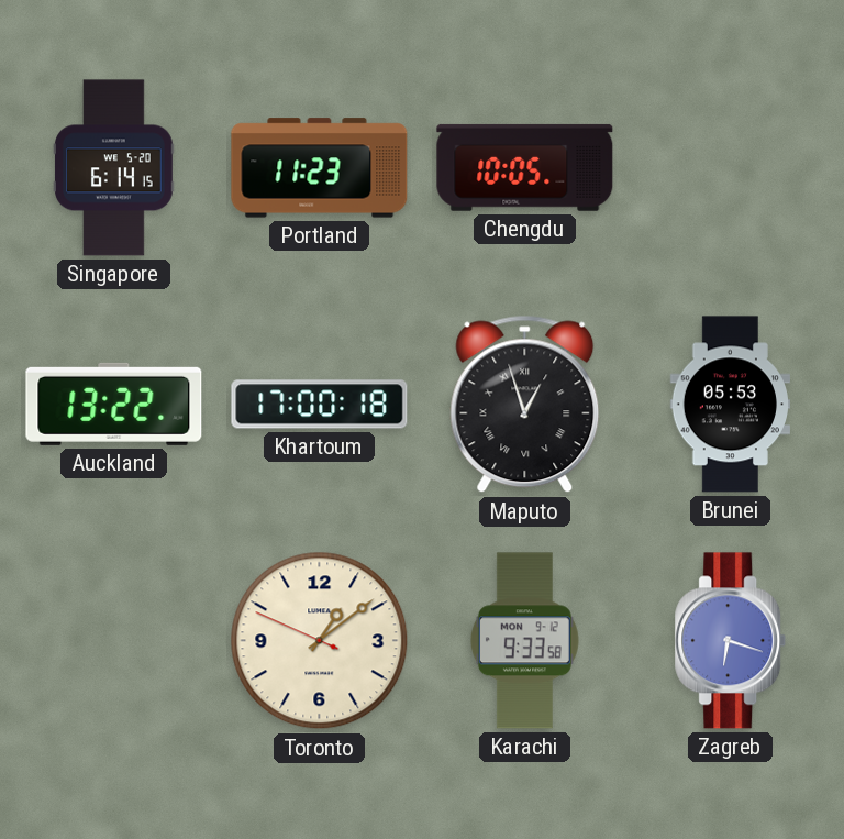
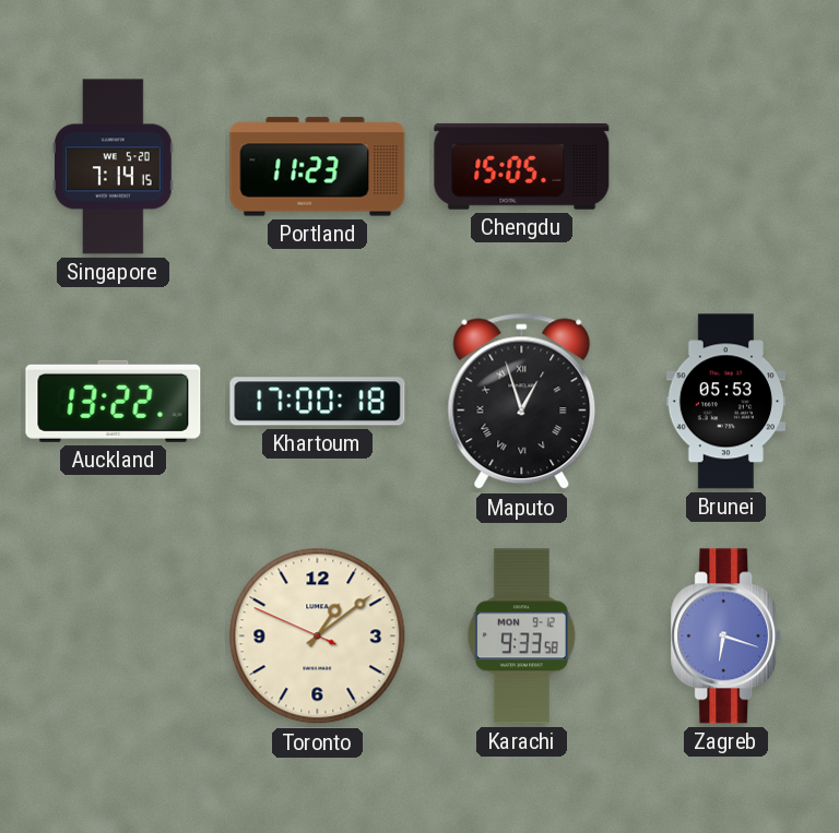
Singapore: 6:14 -> 7:14 (114, 167)
Chengdu: 10:05 -> 15:05 (522, 166)
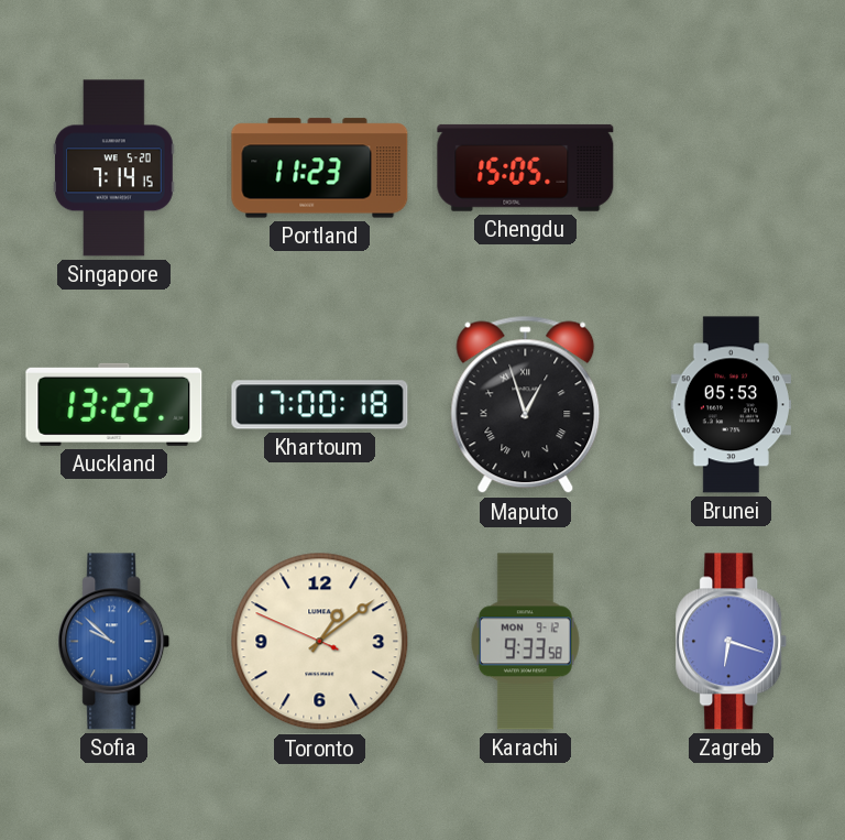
Sofia: none -> 9:52 (114, 642)
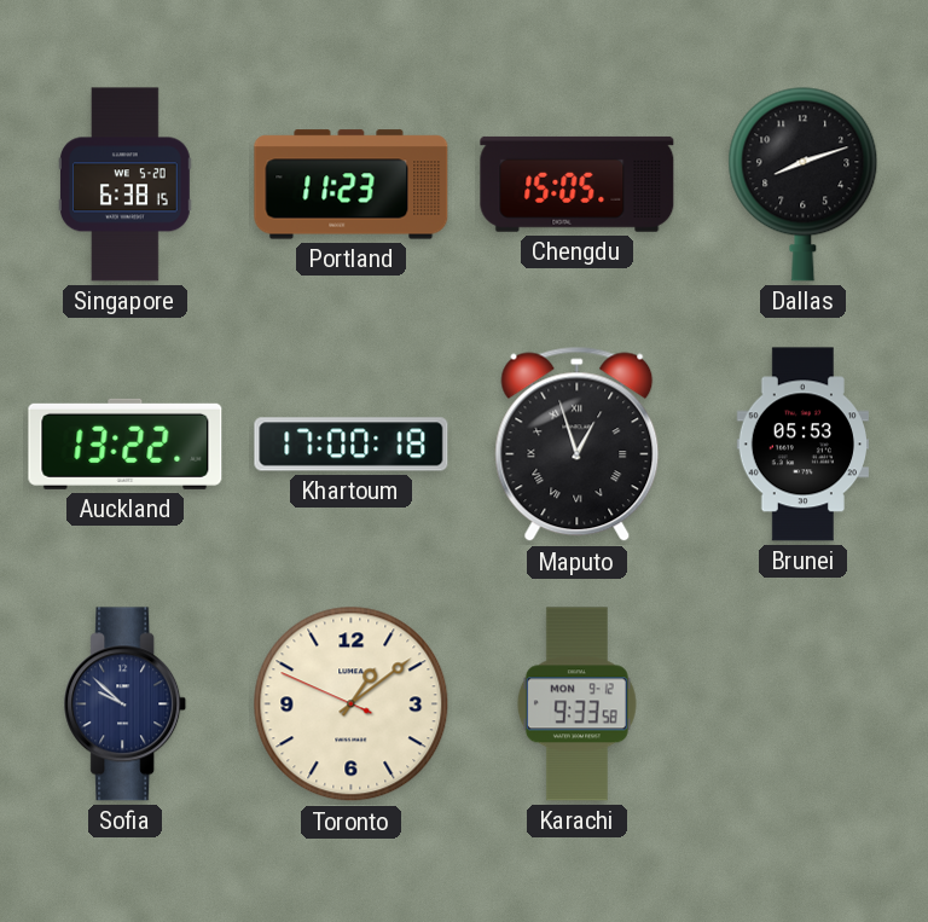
Singapore: 7:14 -> 6:38 (126, 185)
Dallas: none -> 8:12 (804, 184)
Sofia dial: blue -> navy (126, 704)
Zagreb: 6:18 -> none (732, 642)
